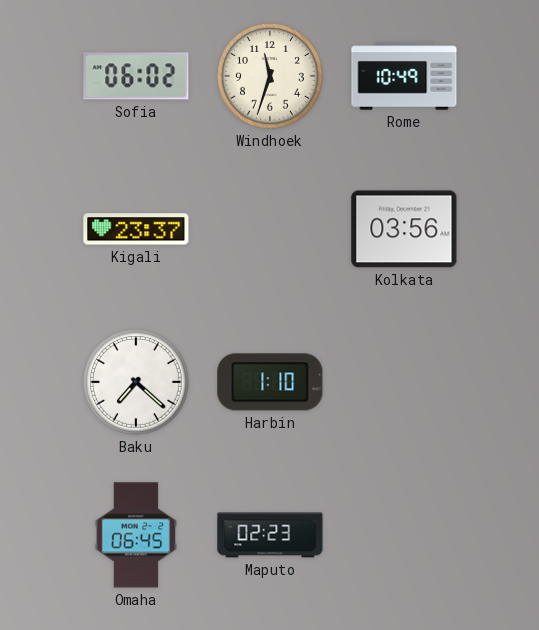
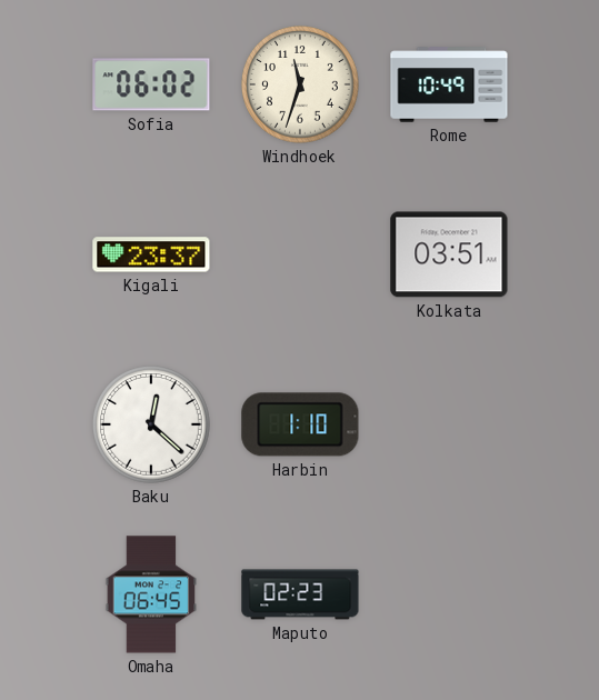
Kolkata: 03:56 -> 03:51 (449, 254)
Baku: 7:22 -> 12:22 (152, 426)
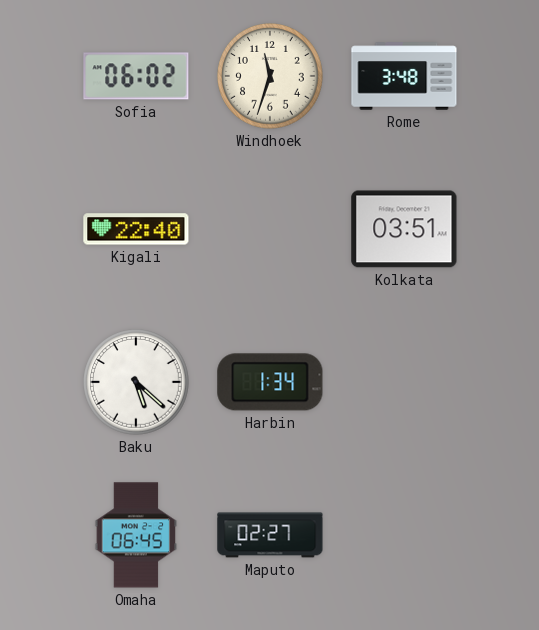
Rome: 10:49 -> 3:48 (404, 76)
Kigali: 23:37 -> 22:40 (136, 229)
Baku: 12:22 -> 5:22 (137, 383)
Harbin: 1:10 -> 1:34 (270, 382)
Maputo: 02:23 -> 02:27 (270, 535)
